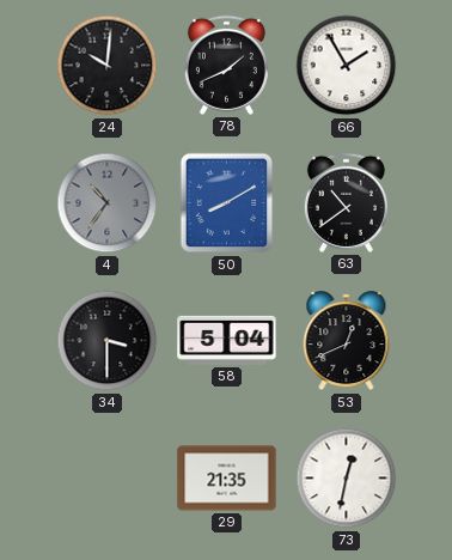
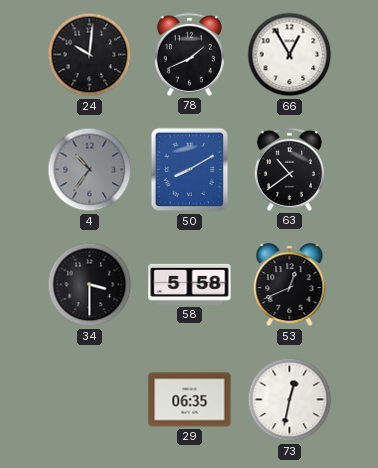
66: 1:55 -> 12:55 (290, 55)
58: 5:04 -> 5:58 (190, 284)
29: 21:35 -> 06:35 (190, 400)
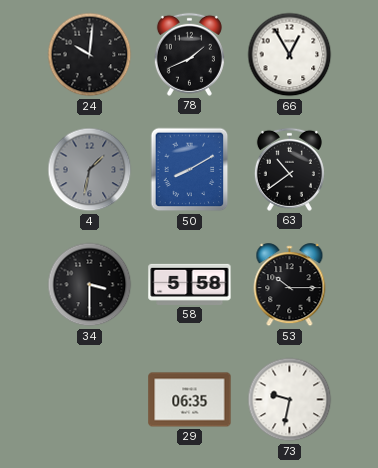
4: 10:36 -> 1:32 (90, 170)
53: 12:41 -> 10:15 (290, 285)
73: 12:32 -> 9:32 (290, 400)
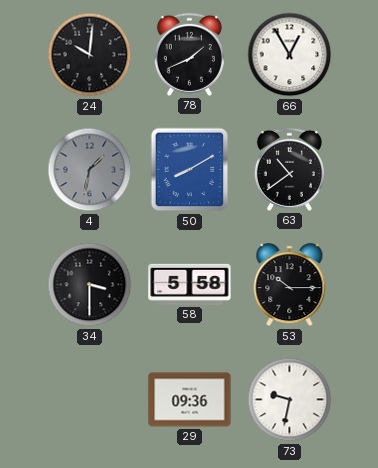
29: 06:35 -> 09:36 (190, 400)
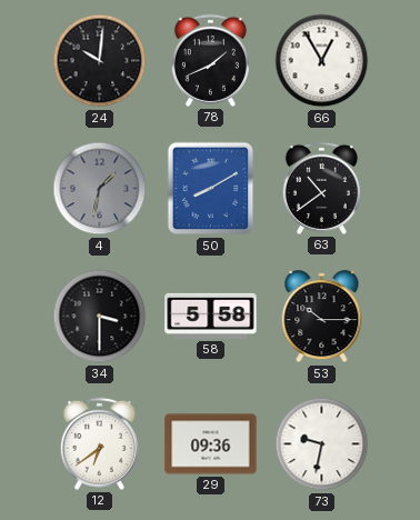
12: none -> 6:39 (99, 443)
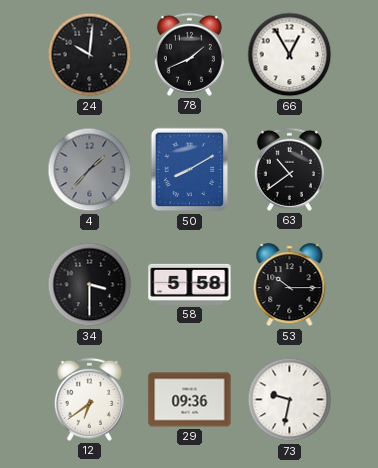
4: 1:32 -> 1:37 (90, 170)
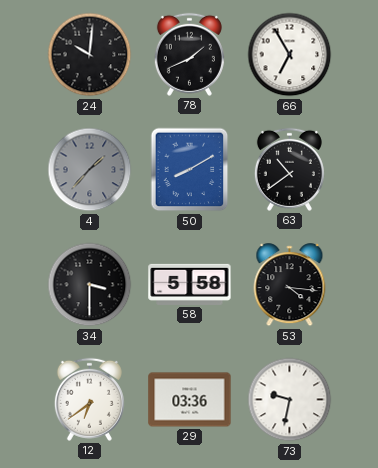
66: 12:55 -> 6:55 (290, 55)
53: 10:15 -> 4:16 (290, 285)
29: 09:36 -> 03:36 (190, 400)
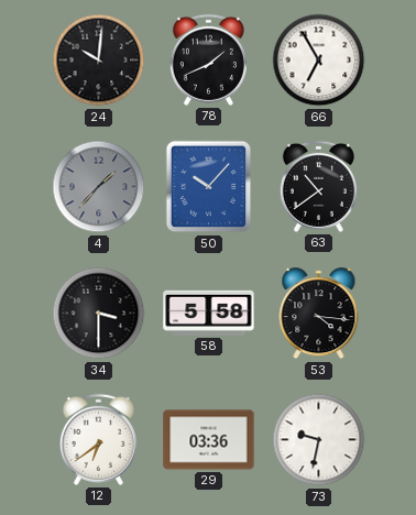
50: 8:10 -> 10:07 (209, 187)
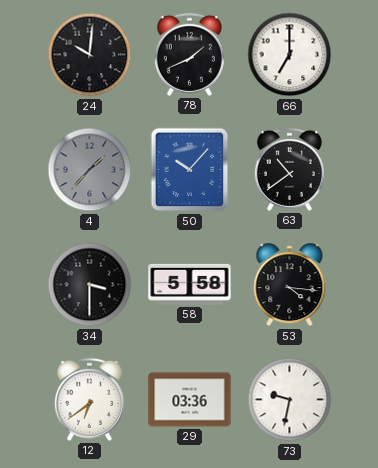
66: 6:55 -> 7:00 (290, 55)
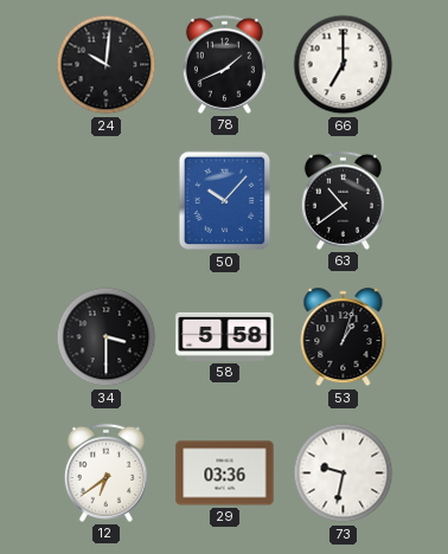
4: 1:37 -> none (90, 170)
53: 4:16 -> 1:03 (344, 337)
